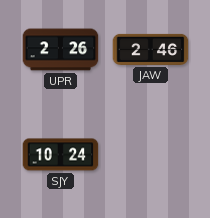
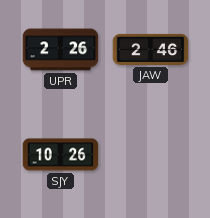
SJY: 10:24 -> 10:26 (61, 155)
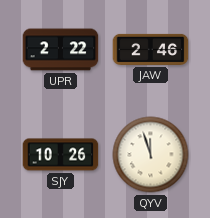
UPR: 2:26 -> 2:22 (61, 50)
QYV: none -> 11:57 (151, 155)
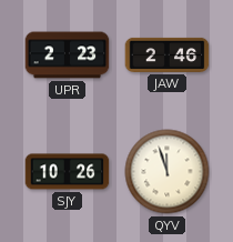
UPR: 2:22 -> 2:23 (68, 56)
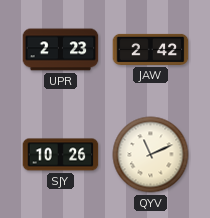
JAW: 2:46 -> 2:42 (151, 49)
QYV: 11:57 -> 11:11 (151, 155)
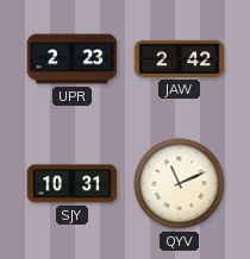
SJY: 10:26 -> 10:31 (73, 184)
